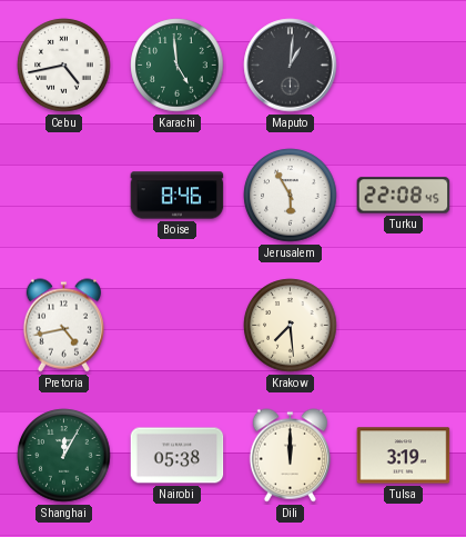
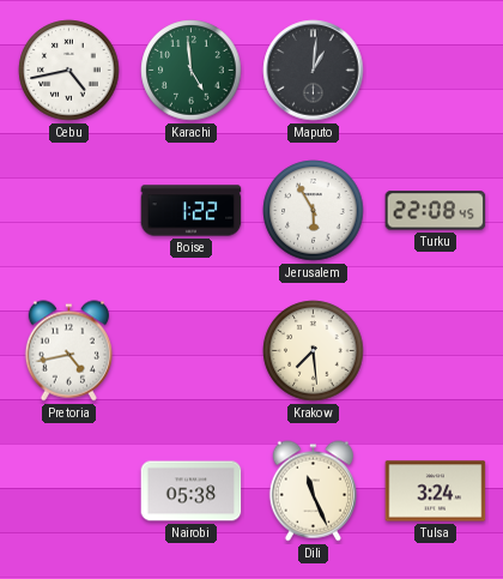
Boise: 8:46 -> 1:22 (192, 211)
Shanghai: 12:05 -> none (64, 456)
Dili: 12:00 -> 11:26 (313, 491)
Tulsa: 3:19 -> 3:24 (436, 491)
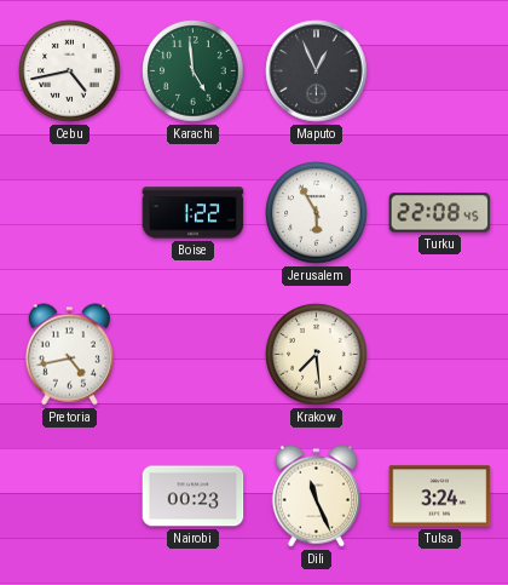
Maputo: 1:01 -> 12:56 (317, 71)
Nairobi: 05:38 -> 00:23 (194, 497)
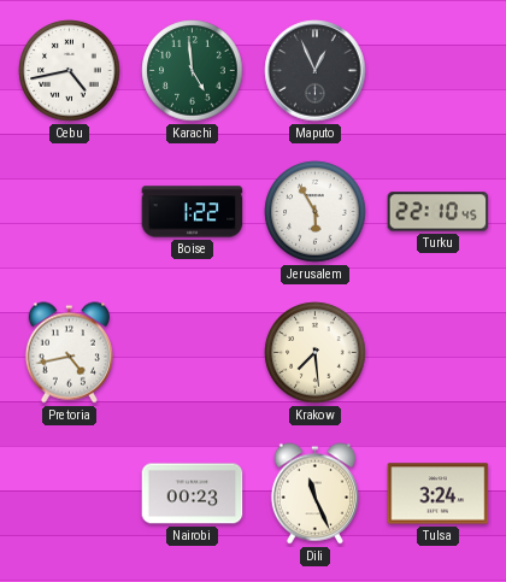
Turku: 22:08 -> 22:10 (439, 212)
